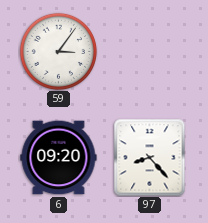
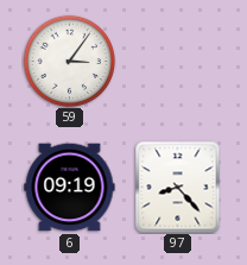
6: 09:20 -> 09:19 (70, 188)
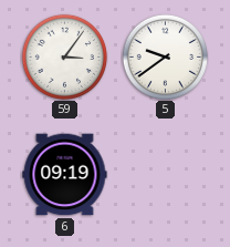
5: none -> 9:39 (165, 56)
97: 8:23 -> none (178, 187)
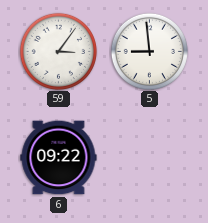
5: 9:39 -> 8:59 (149, 51)
6: 09:19 -> 09:22 (59, 158)
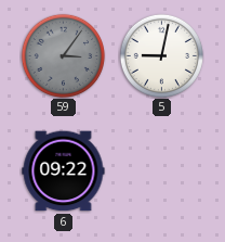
59 dial: white -> grey (63, 55)
5: 8:59 -> 9:02 (161, 55)
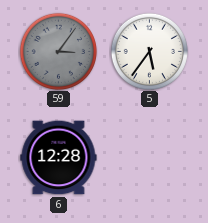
5: 9:02 -> 5:36 (149, 51)
6: 09:22 -> 12:28 (59, 158)
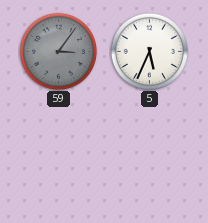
5: 5:36 -> 5:34 (149, 51)
6: 12:28 -> none (59, 158)
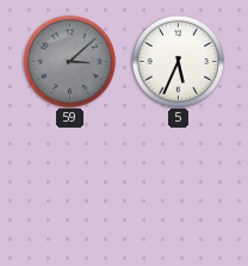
59: 3:06 -> 3:08 (69, 61)
